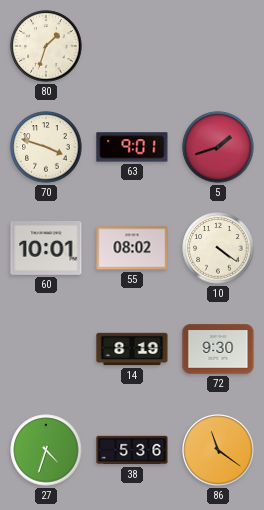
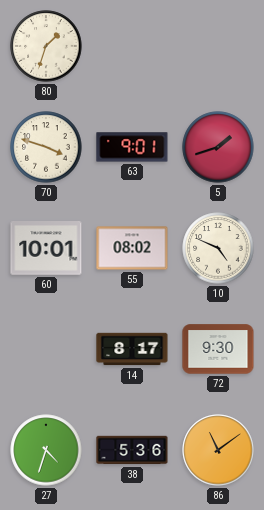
10: 4:21 -> 4:49 (218, 248)
14: 8:19 -> 8:17 (132, 349)
86: 11:21 -> 11:09 (218, 450)
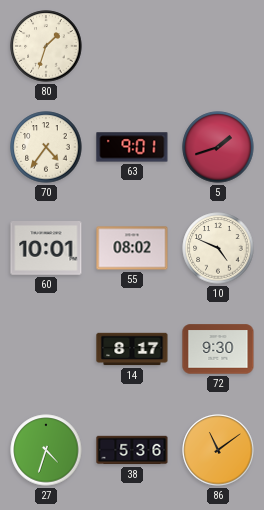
70: 3:48 -> 4:36 (46, 147)
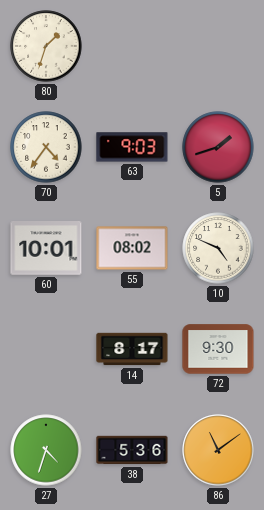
63: 9:01 -> 9:03 (132, 147)
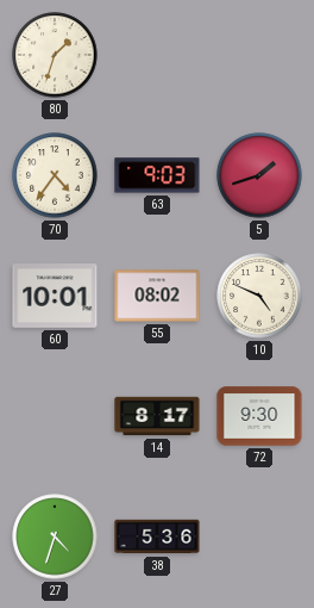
86: 11:09 -> none (218, 450)
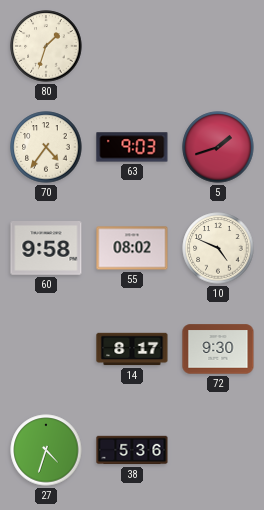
60: 10:01 -> 9:58 (46, 249)
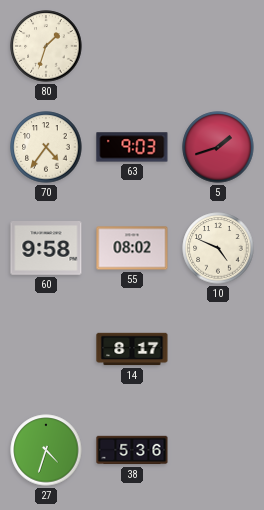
72: 9:30 -> none (218, 349)
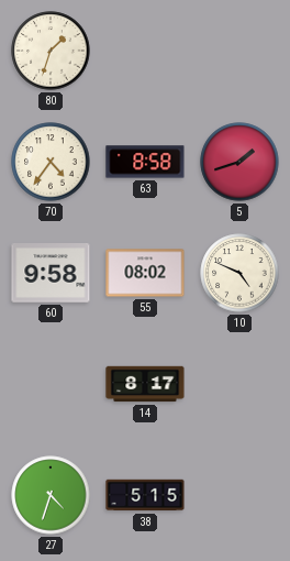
63: 9:03 -> 8:58 (145, 162)
38: 5:36 -> 5:15 (145, 495)
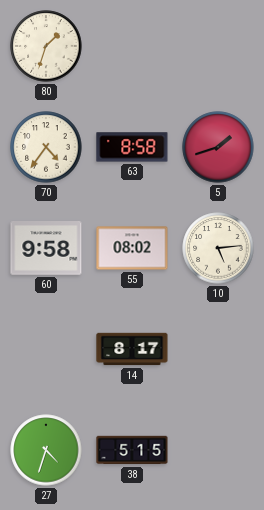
10: 4:49 -> 5:14 (218, 248)
